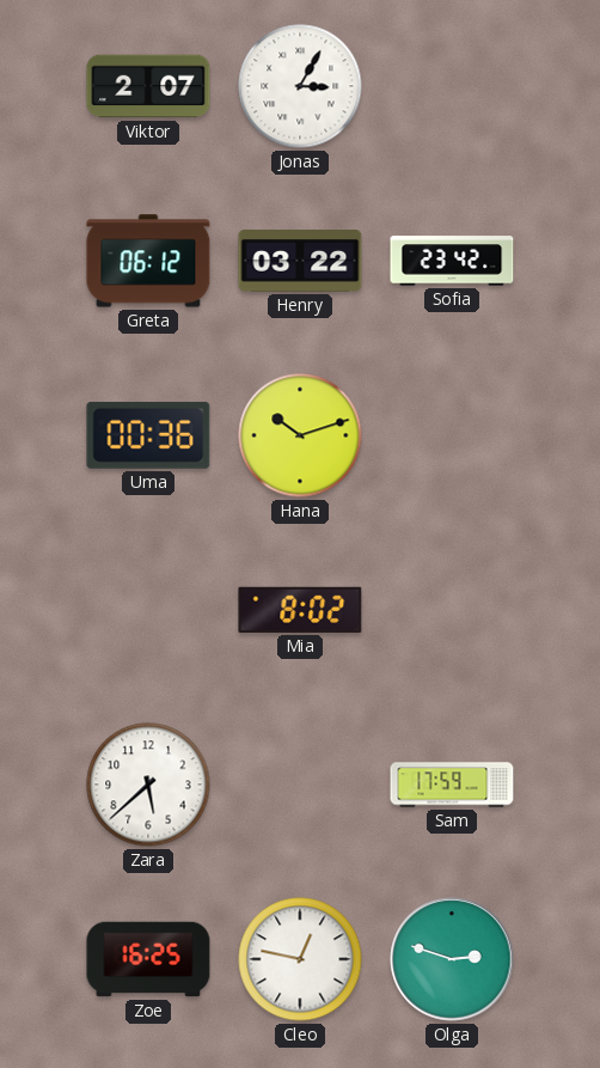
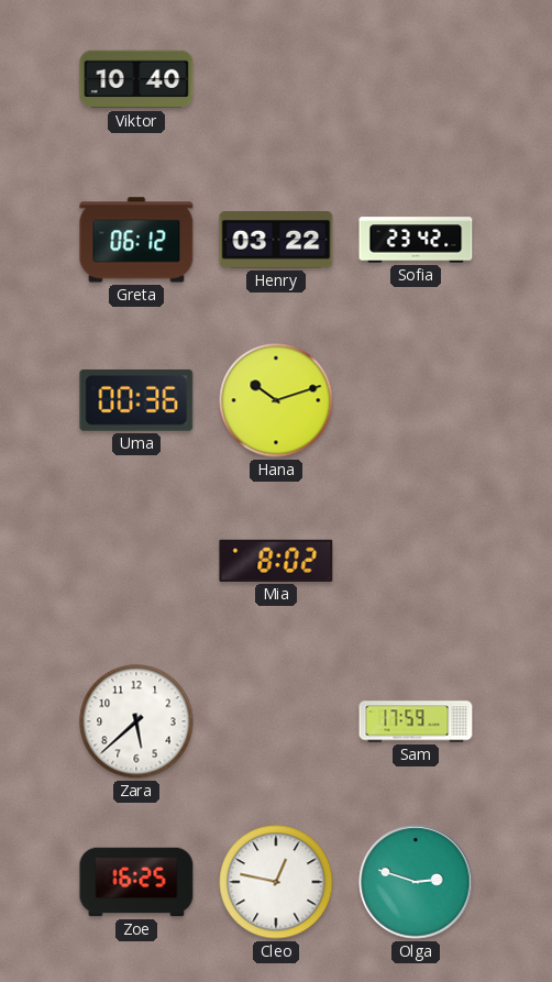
Viktor: 2:07 -> 10:40 (136, 79)
Jonas: 3:05 -> none (300, 86)
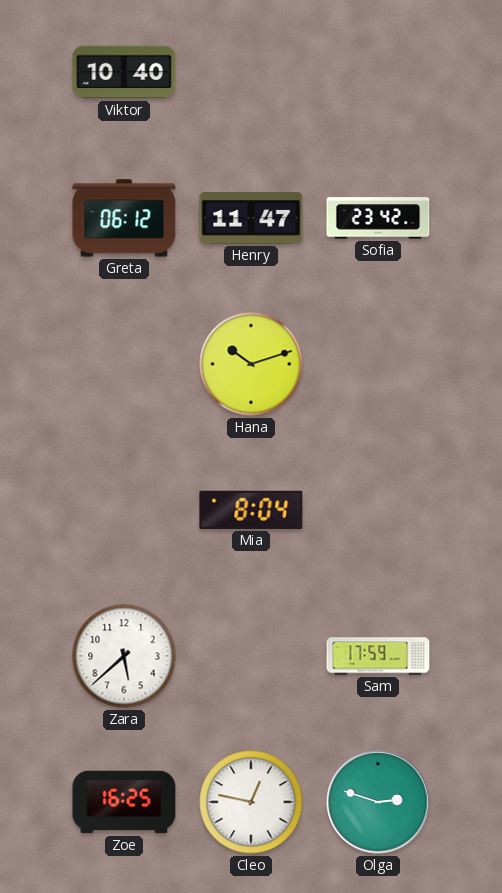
Henry: 03:22 -> 11:47 (251, 219)
Uma: 00:36 -> none (136, 400)
Mia: 8:02 -> 8:04 (251, 510)
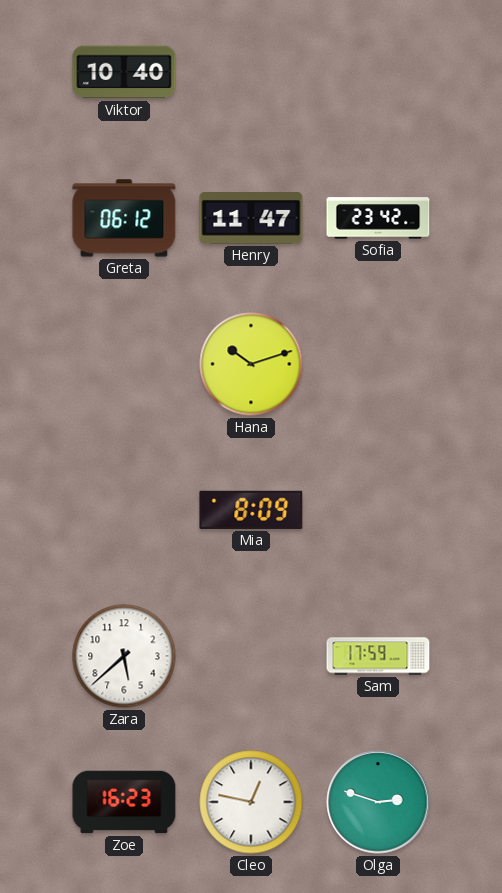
Mia: 8:04 -> 8:09 (251, 510)
Zoe: 16:25 -> 16:23 (124, 802)
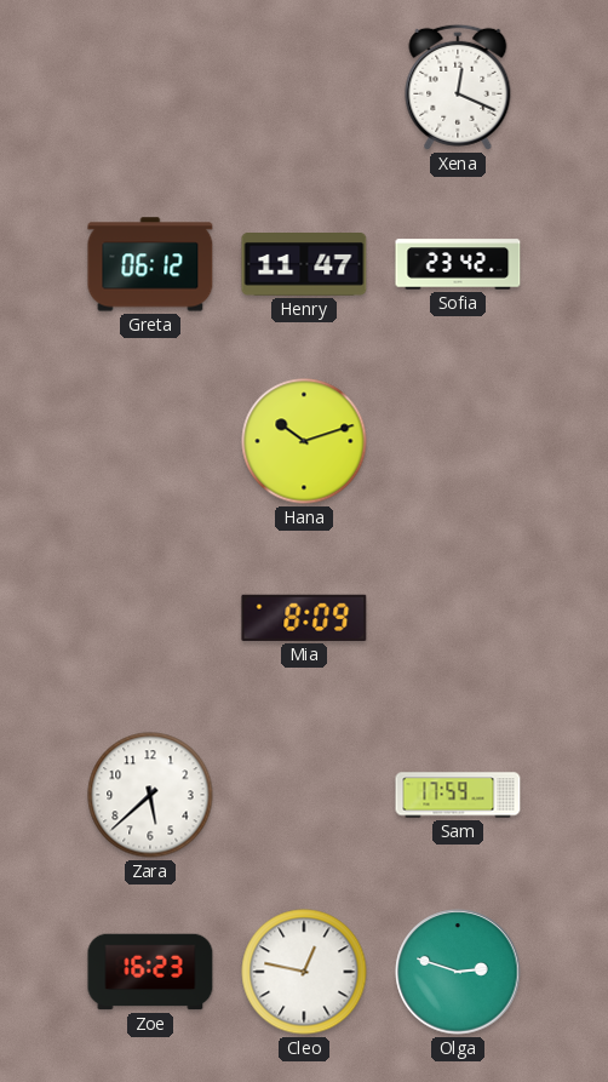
Viktor: 10:40 -> none (124, 72)
Xena: none -> 12:19 (458, 87)
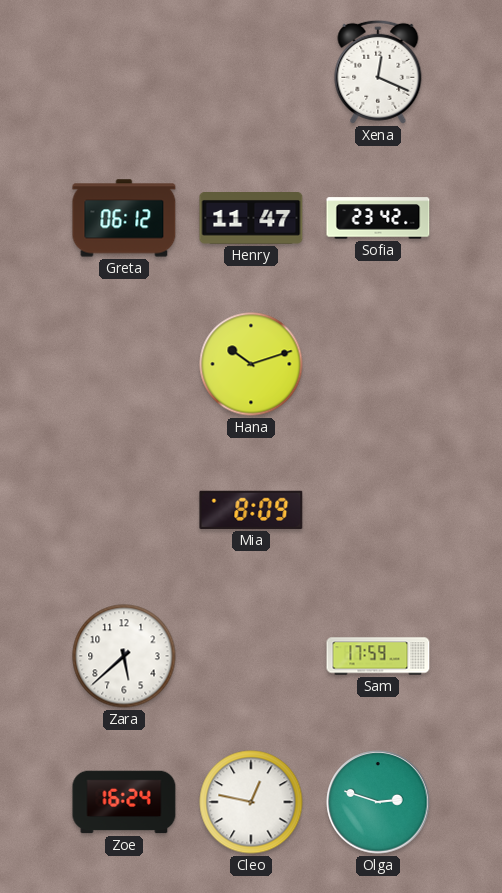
Zoe: 16:23 -> 16:24 (124, 802)
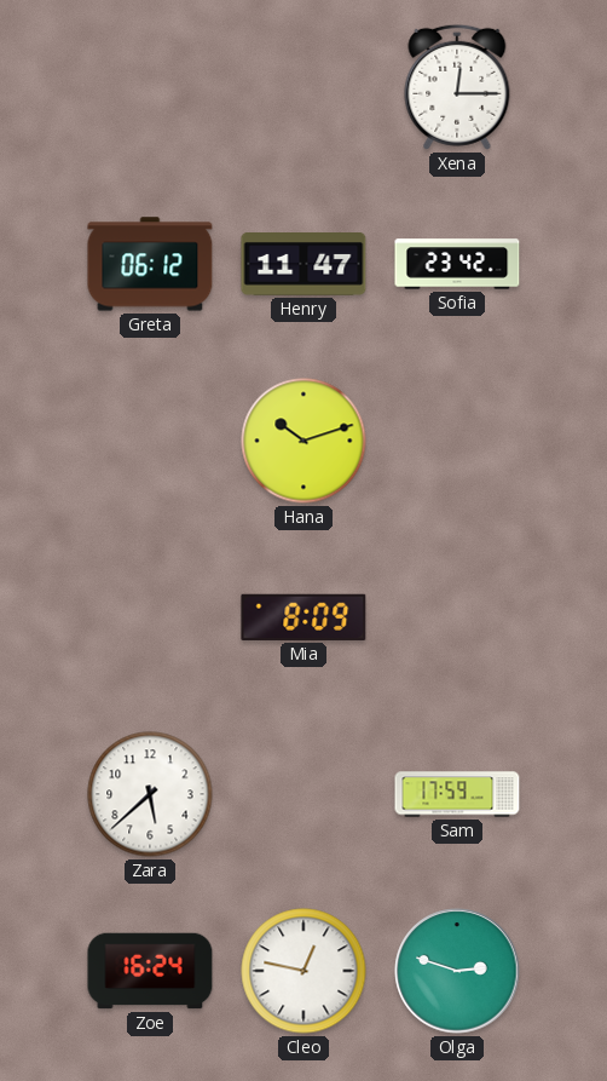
Xena: 12:19 -> 12:15 (457, 87)
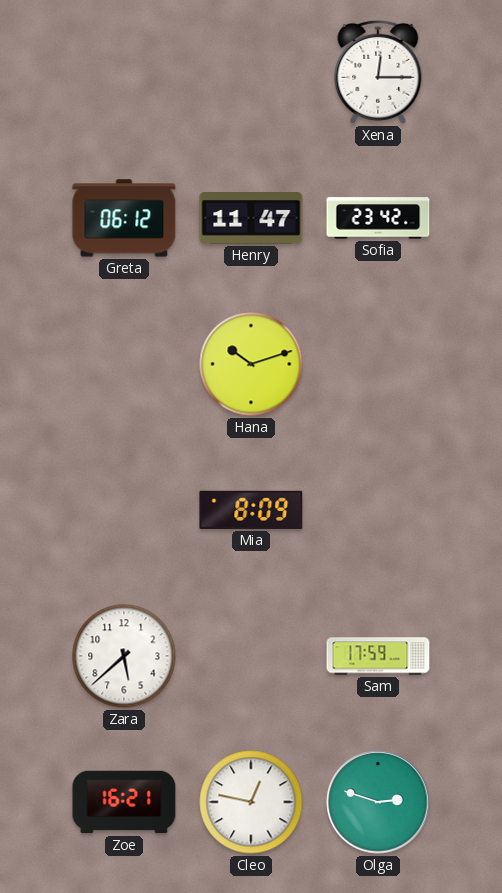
Zoe: 16:24 -> 16:21 (124, 802)
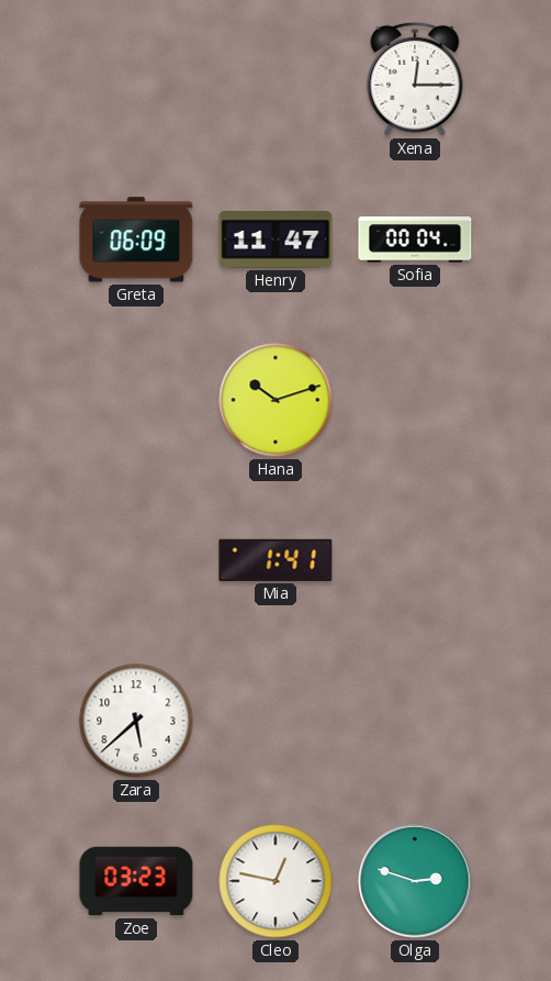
Greta: 06:12 -> 06:09 (136, 239)
Sofia: 23:42 -> 00:04 (415, 239)
Mia: 8:09 -> 1:41 (275, 560)
Sam: 17:59 -> none (378, 656)
Zoe: 16:21 -> 03:23 (136, 881)
